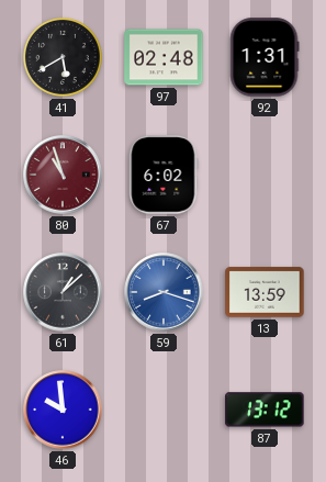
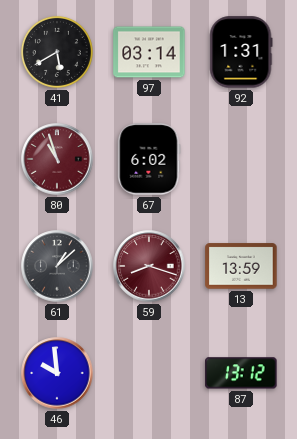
97: 02:48 -> 03:14 (149, 52)
59 dial: blue -> burgundy (149, 266)
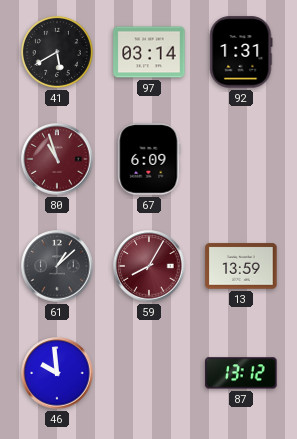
67: 6:02 -> 6:09 (149, 159)
59: 8:18 -> 8:05 (149, 266)
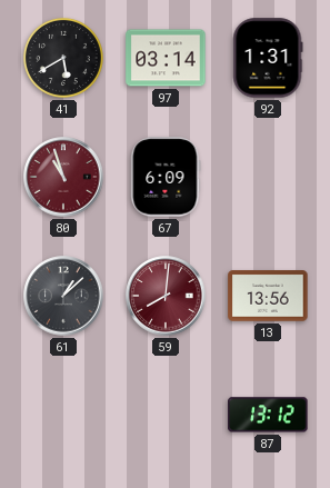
59: 8:05 -> 8:01 (166, 296)
13: 13:59 -> 13:56 (268, 296)
46: 9:59 -> none (57, 373)
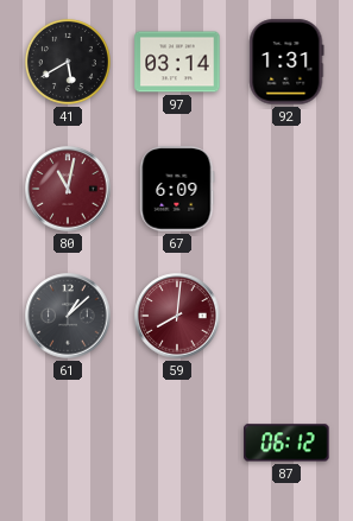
80: 10:57 -> 11:02 (68, 189)
13: 13:56 -> none (268, 296)
87: 13:12 -> 06:12 (286, 443)
